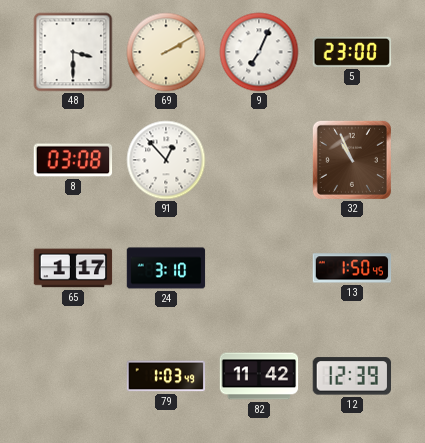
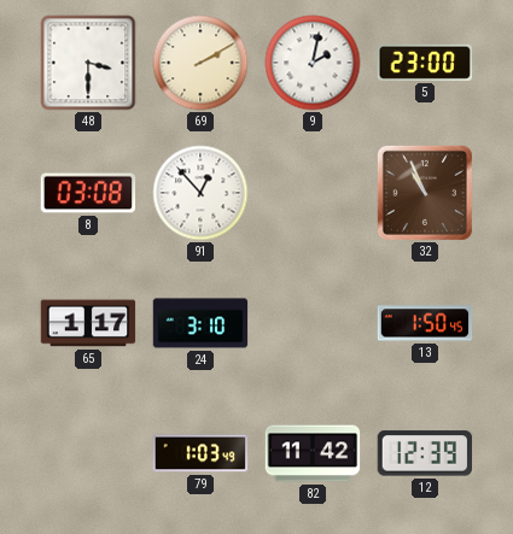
9: 7:04 -> 2:02 (313, 63)
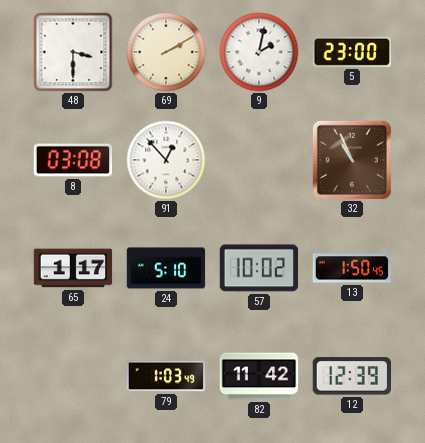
24: 3:10 -> 5:10 (166, 268)
57: none -> 10:02 (259, 268)
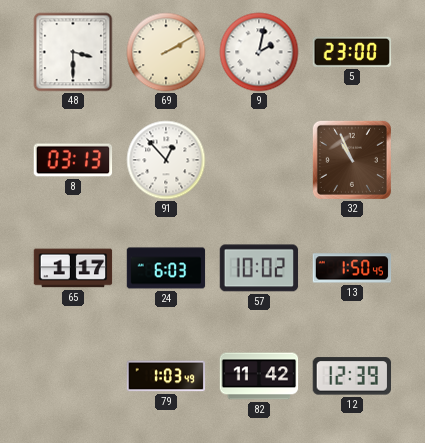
8: 03:08 -> 03:13 (73, 160)
24: 5:10 -> 6:03 (166, 268)
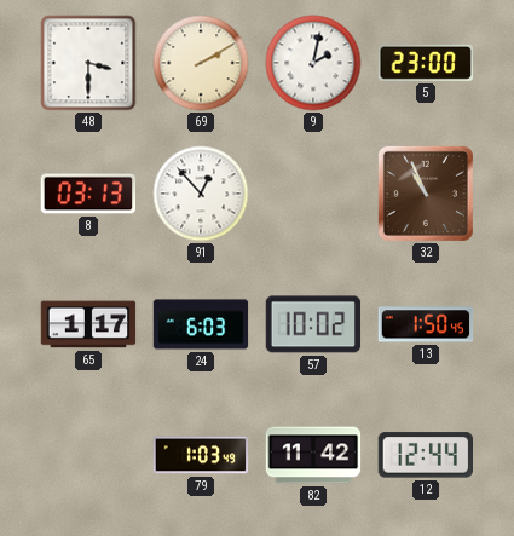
12: 12:39 -> 12:44 (425, 455)
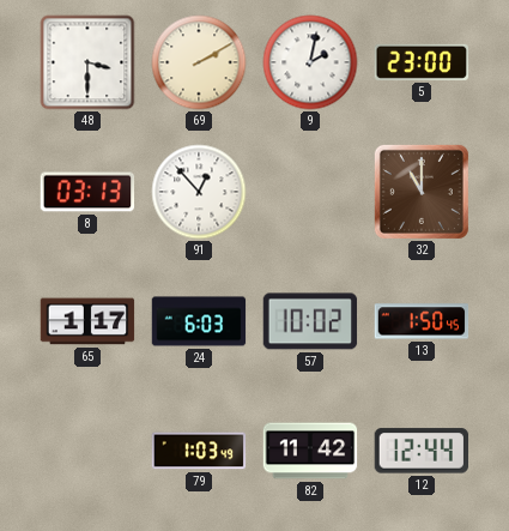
32: 10:56 -> 11:00 (422, 192)
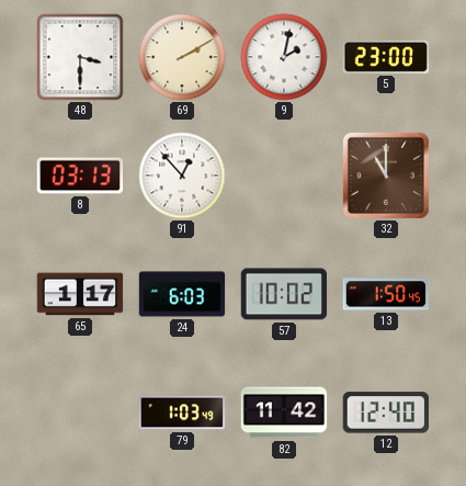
12: 12:44 -> 12:40 (385, 412)
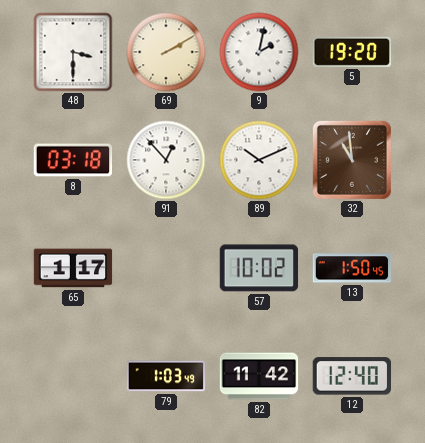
5: 23:00 -> 19:20 (352, 52)
8: 03:13 -> 03:18 (73, 160)
89: none -> 10:11 (259, 160)
32: 11:00 -> 10:59 (352, 160)
24: 6:03 -> none (182, 294)
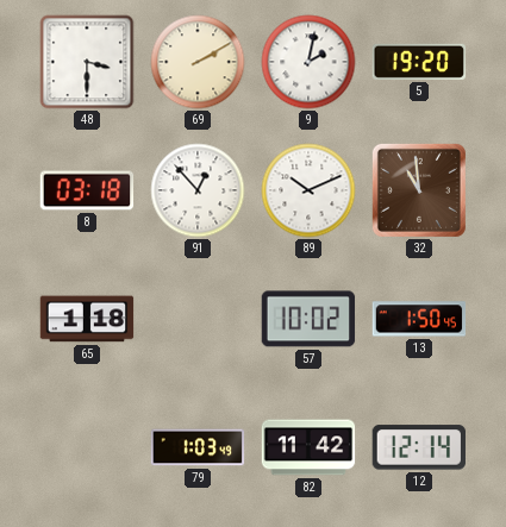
65: 1:17 -> 1:18 (87, 319)
12: 12:40 -> 12:14 (418, 447)
